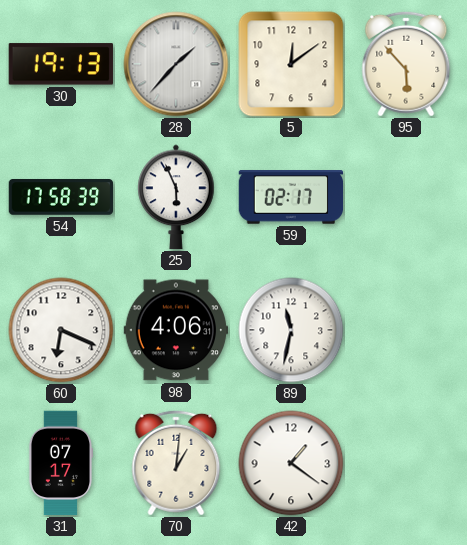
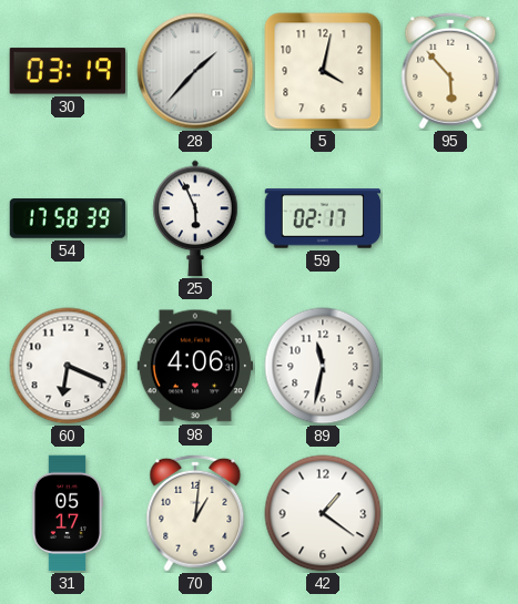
30: 19:13 -> 03:19 (68, 71)
5: 12:09 -> 4:02 (323, 71)
31: 07:17 -> 05:17 (68, 513)
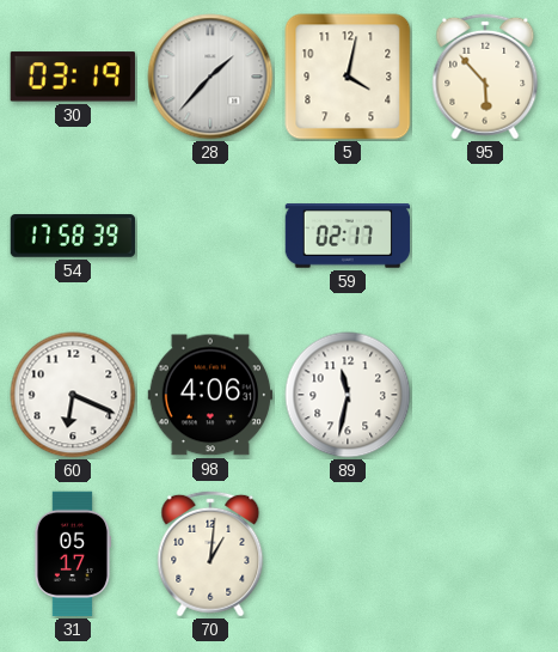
25: 5:56 -> none (195, 218)
42: 1:21 -> none (323, 513)
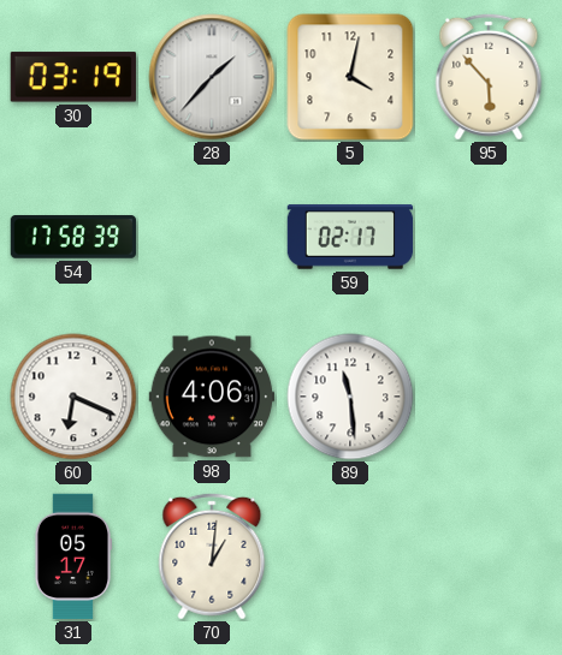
89: 11:32 -> 11:29 (350, 397)
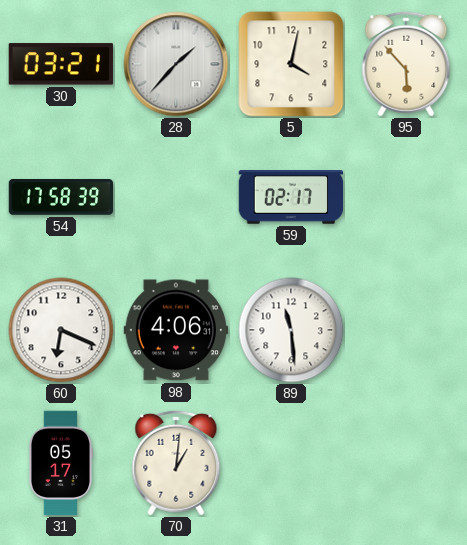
30: 03:19 -> 03:21 (61, 64)
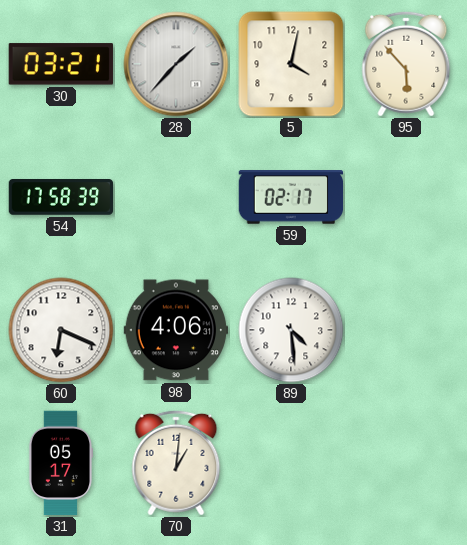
89: 11:29 -> 4:29 (291, 330)
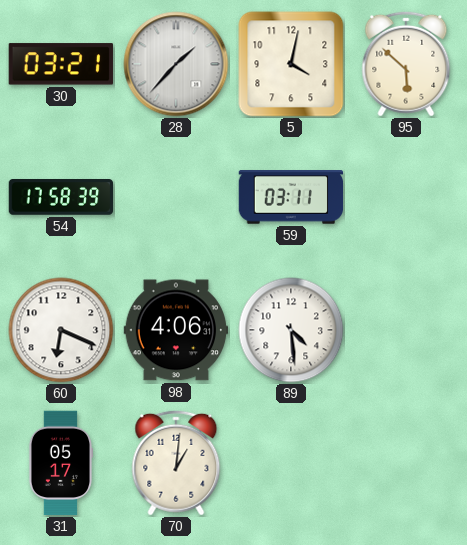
95: 5:53 -> 5:52 (406, 64)
59: 02:17 -> 03:11 (291, 197)
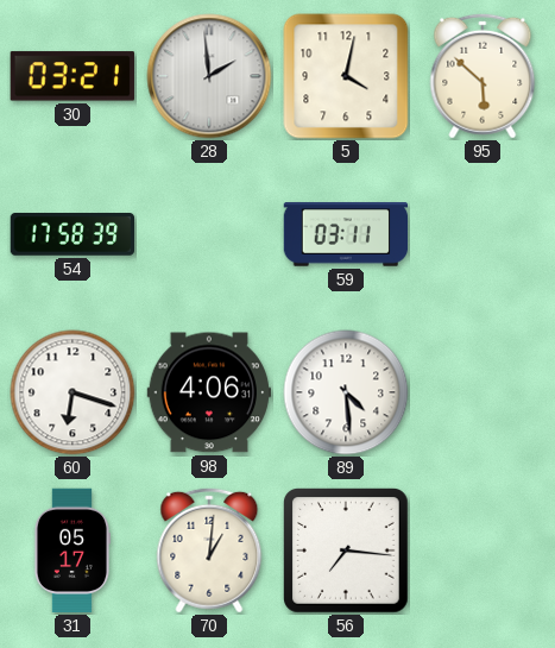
28: 1:37 -> 1:59 (209, 76)
60: 6:19 -> 6:18 (72, 392)
56: none -> 7:16 (346, 551)
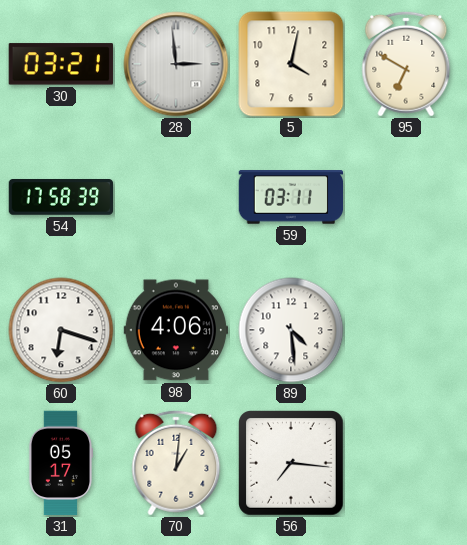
28: 1:59 -> 2:59 (176, 64)
95: 5:52 -> 6:50 (406, 64)
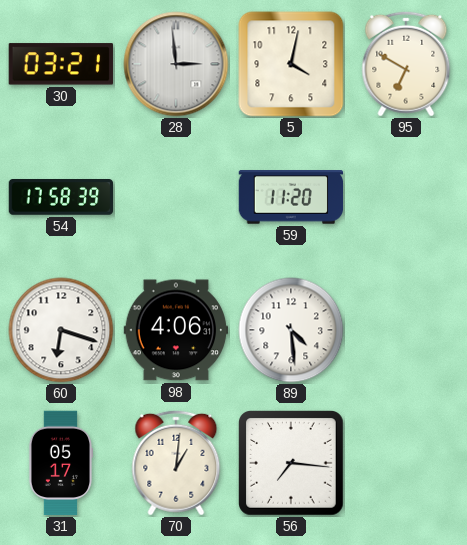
59: 03:11 -> 11:20 (291, 197)
